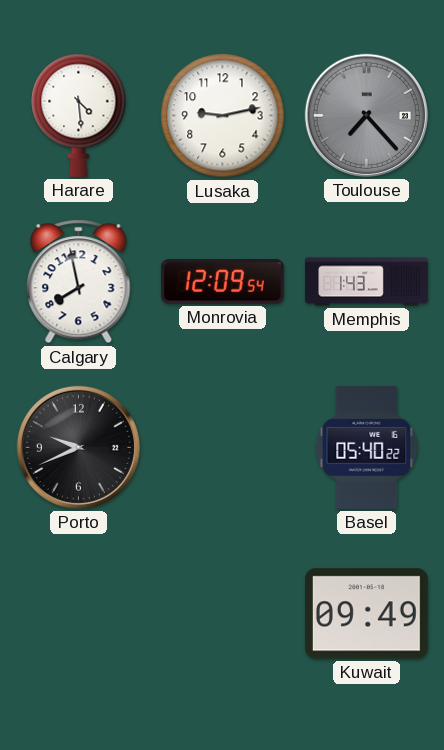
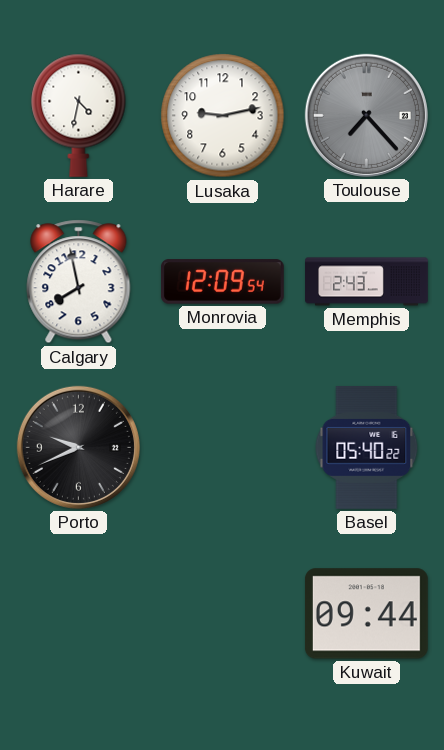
Harare: 4:29 -> 4:32 (79, 115)
Memphis: 1:43 -> 2:43 (367, 282)
Kuwait: 09:49 -> 09:44 (366, 614)
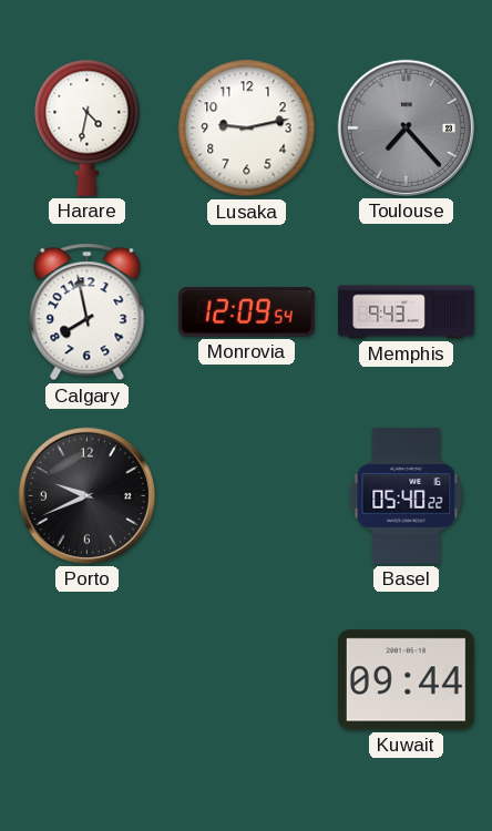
Memphis: 2:43 -> 9:43 (407, 312)
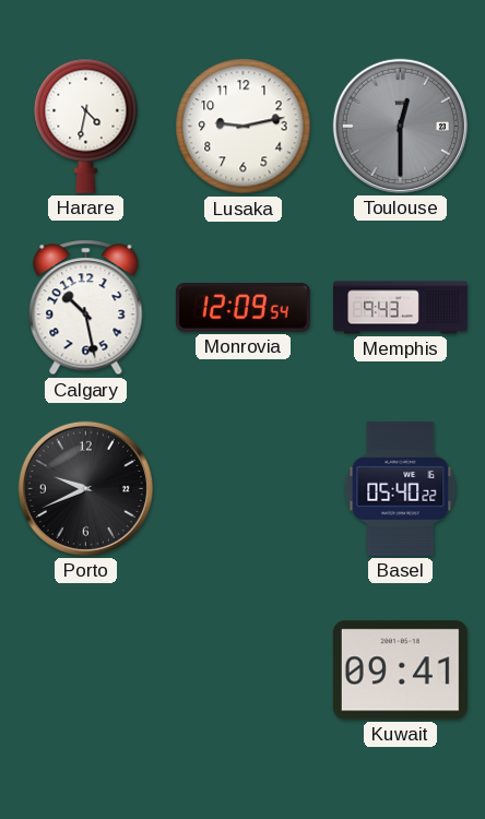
Toulouse: 7:23 -> 12:30 (400, 126)
Calgary: 7:58 -> 10:28 (86, 308)
Kuwait: 09:44 -> 09:41 (400, 670)
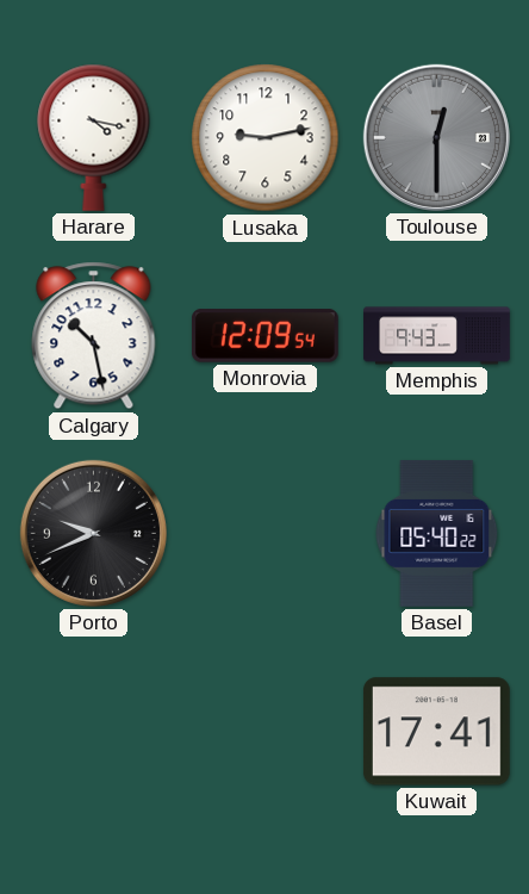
Harare: 4:32 -> 4:17 (94, 137)
Kuwait: 09:41 -> 17:41 (436, 732)
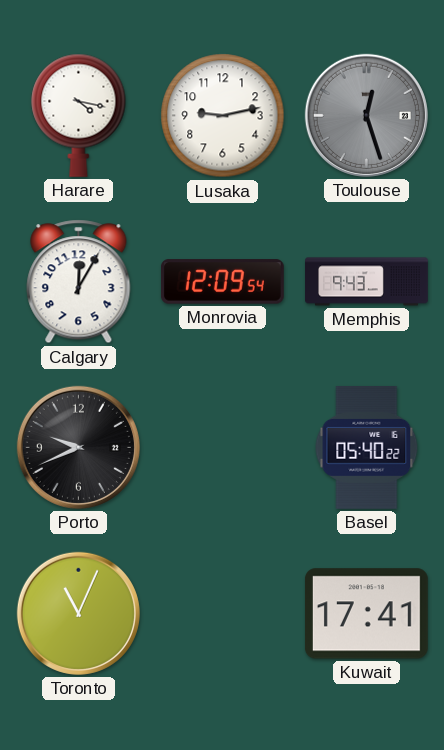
Toulouse: 12:30 -> 12:27 (366, 115)
Calgary: 10:28 -> 12:05 (79, 282)
Toronto: none -> 11:04 (78, 613)
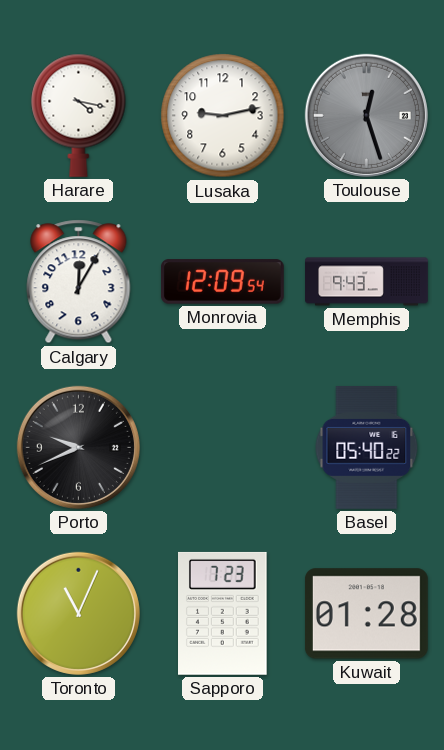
Sapporo: none -> 7:23 (223, 613)
Kuwait: 17:41 -> 01:28 (366, 614)
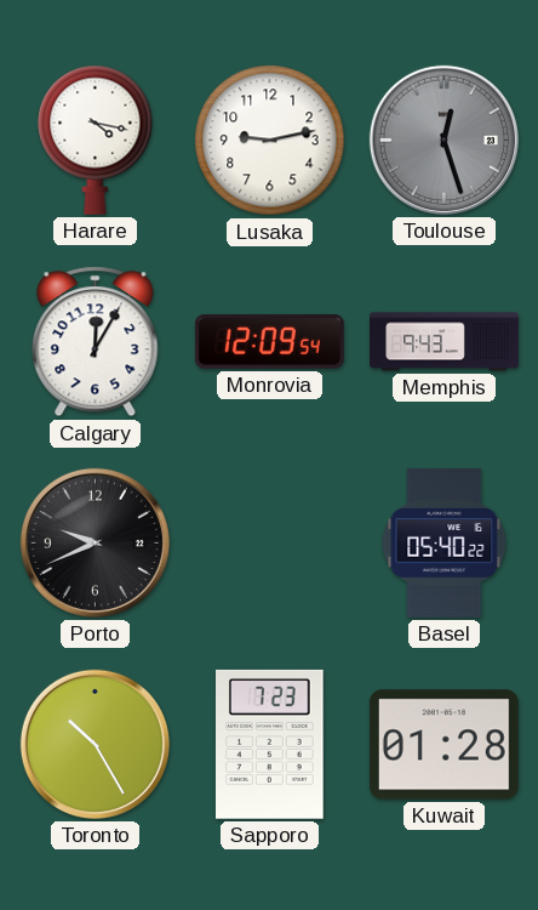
Toronto: 11:04 -> 10:25 (95, 744)
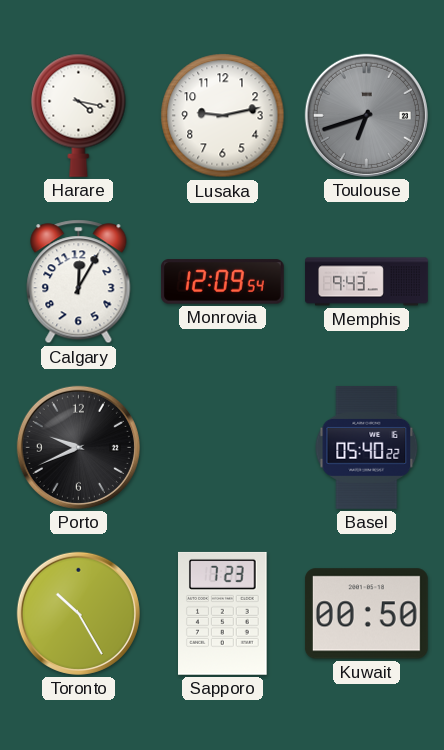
Toulouse: 12:27 -> 6:42 (366, 115)
Kuwait: 01:28 -> 00:50 (366, 614)
